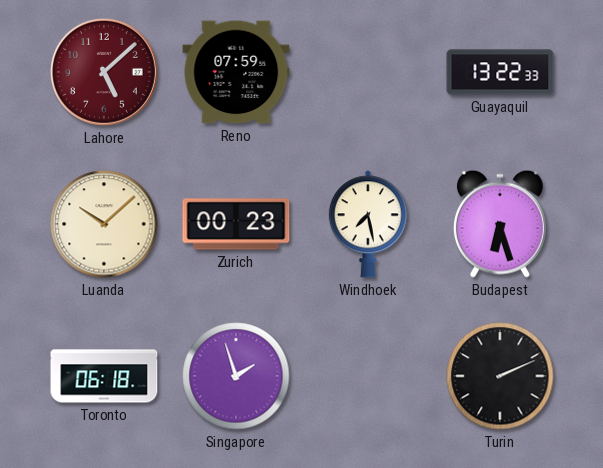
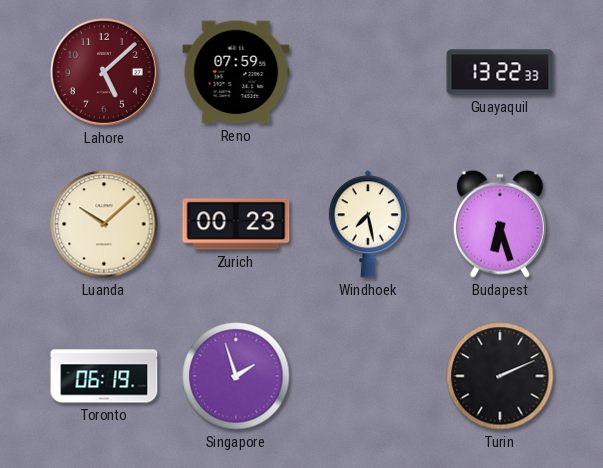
Toronto: 06:18 -> 06:19 (104, 376)
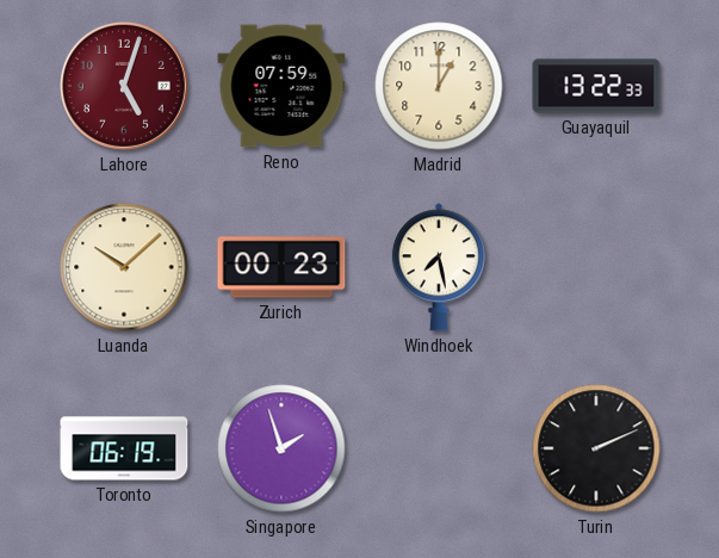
Lahore: 5:08 -> 5:03 (124, 86)
Madrid: none -> 1:00 (439, 86)
Budapest: 6:27 -> none (500, 224)
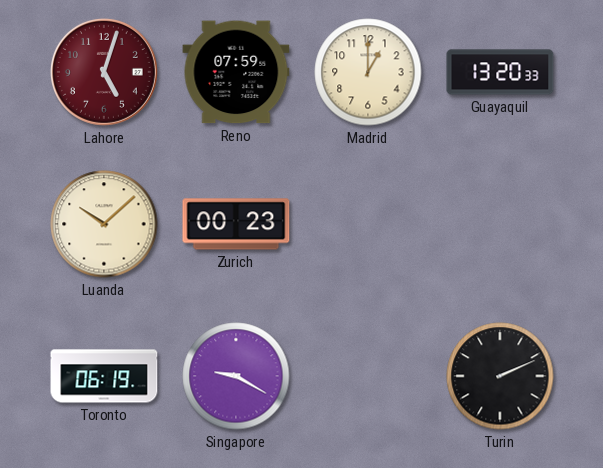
Guayaquil: 13:22 -> 13:20 (500, 72)
Windhoek: 7:28 -> none (439, 267)
Singapore: 1:57 -> 9:20 (236, 376)
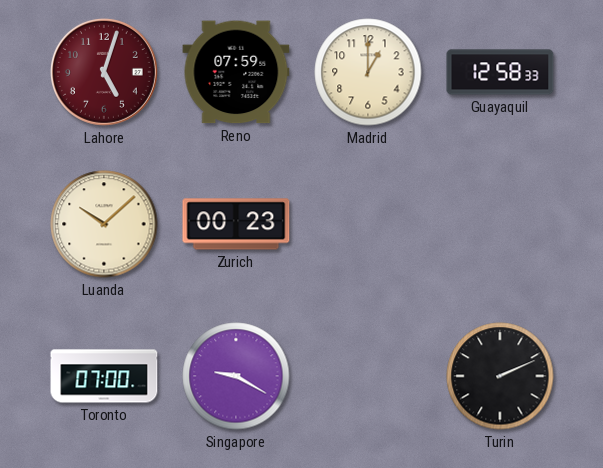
Guayaquil: 13:20 -> 12:58 (500, 72)
Toronto: 06:19 -> 07:00 (104, 376)
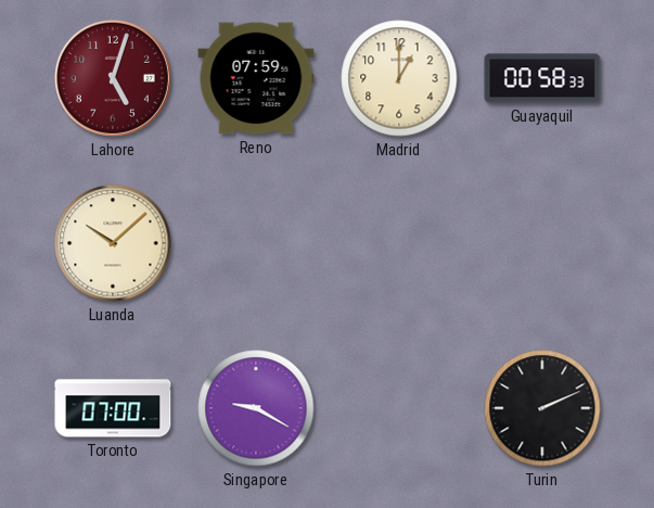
Guayaquil: 12:58 -> 00:58 (542, 78)
Zurich: 00:23 -> none (236, 224)
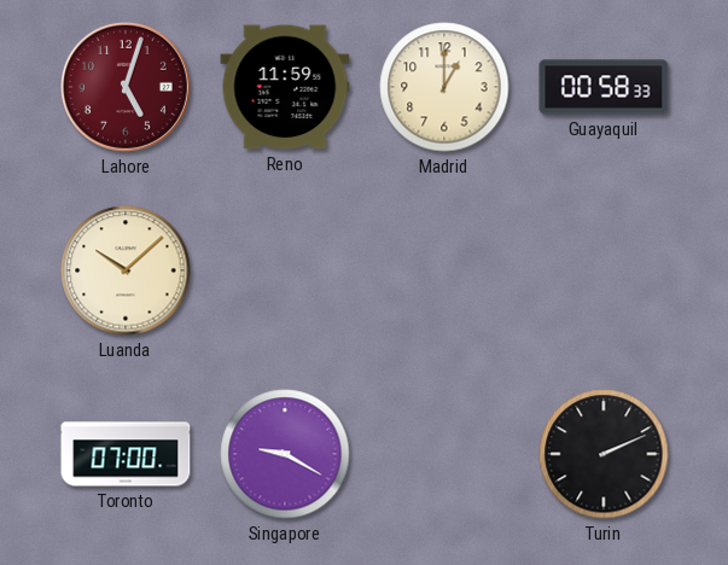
Reno: 07:59 -> 11:59 (285, 87)
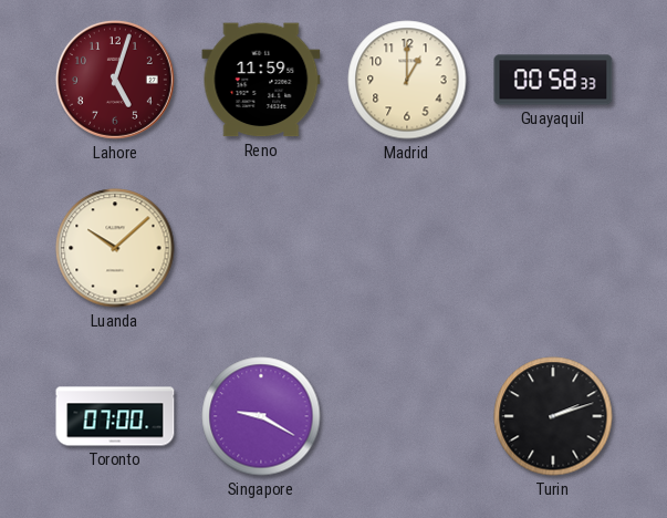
Turin: 2:11 -> 2:12 (553, 416)
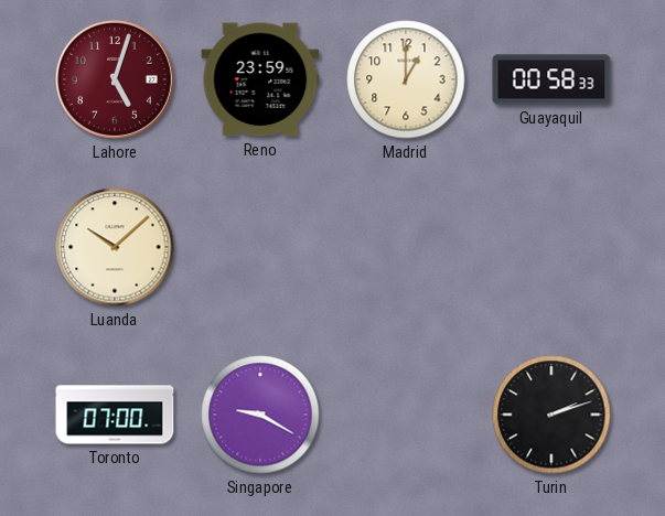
Reno: 11:59 -> 23:59 (260, 79)
